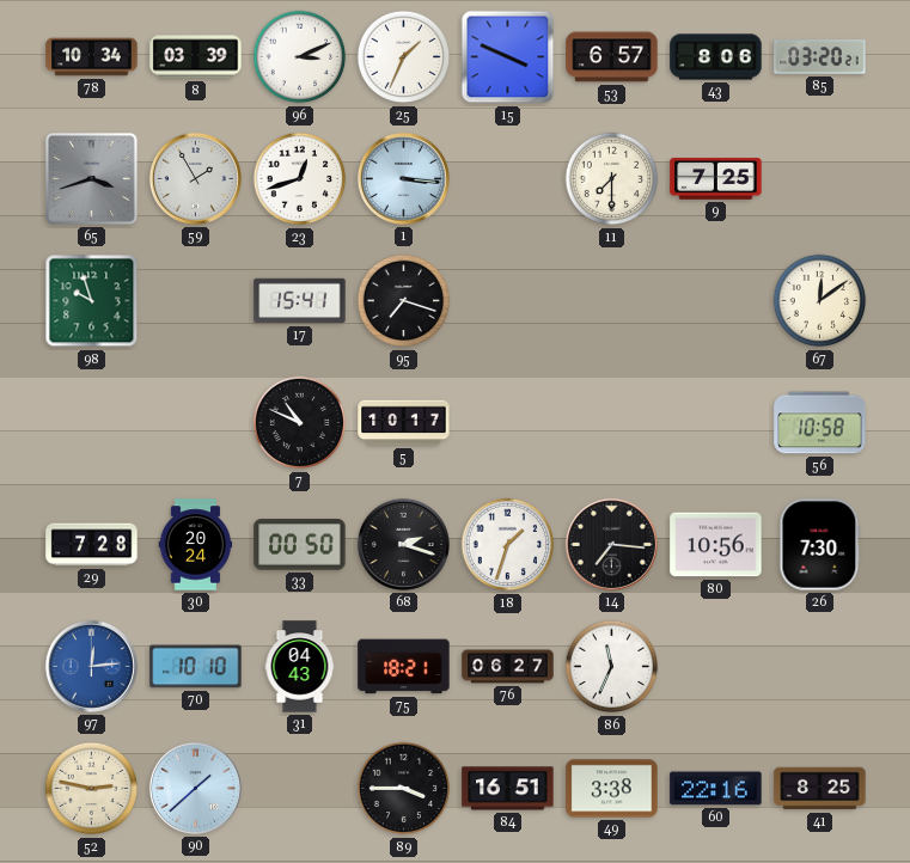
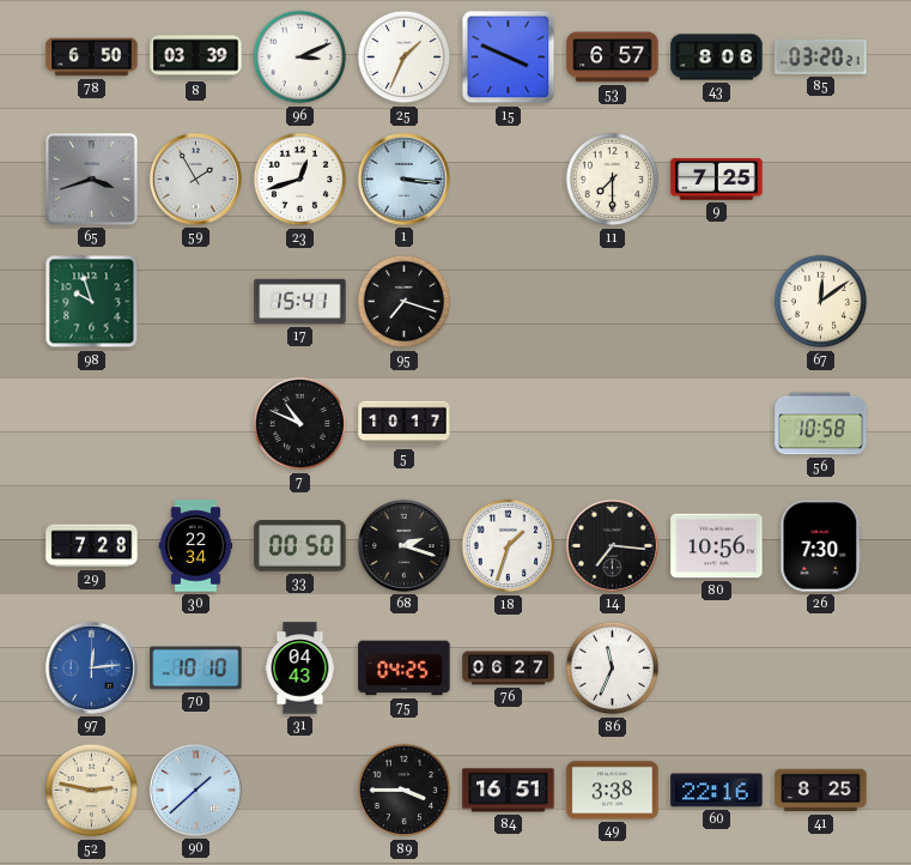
78: 10:34 -> 6:50 (92, 58)
30: 20:24 -> 22:34 (196, 546)
75: 18:21 -> 04:25 (405, 669)
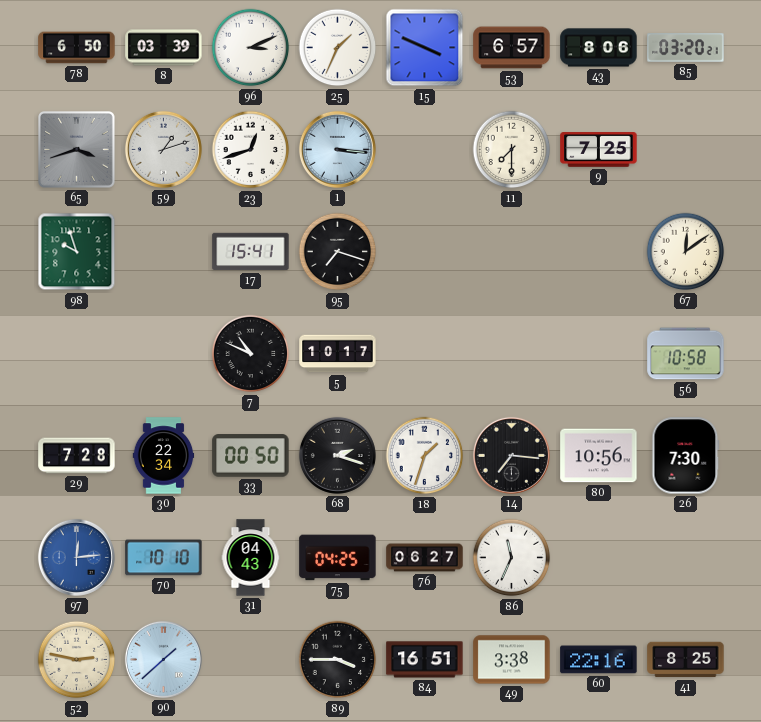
59: 1:55 -> 1:12 (163, 149)
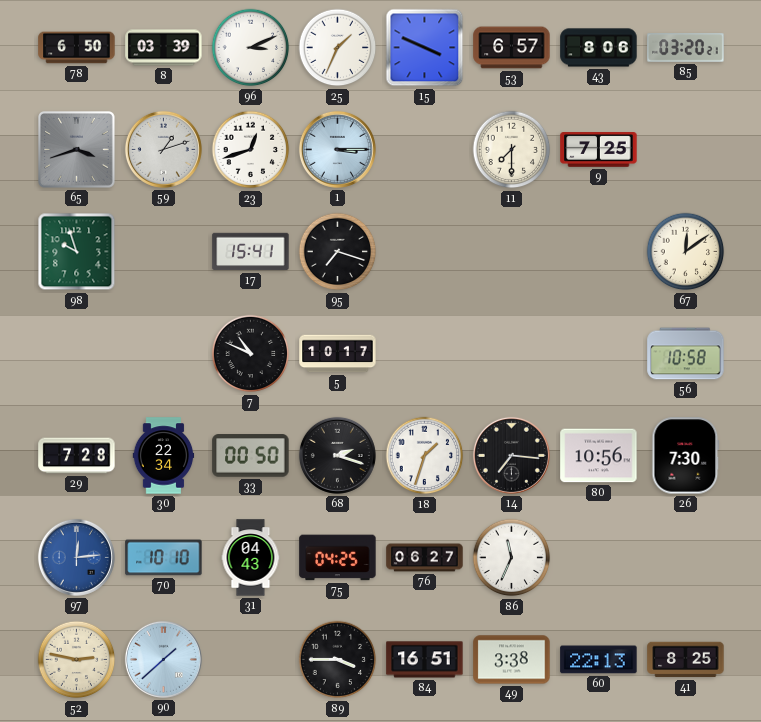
1: 3:16 -> 3:15 (337, 149)
60: 22:16 -> 22:13 (599, 660)
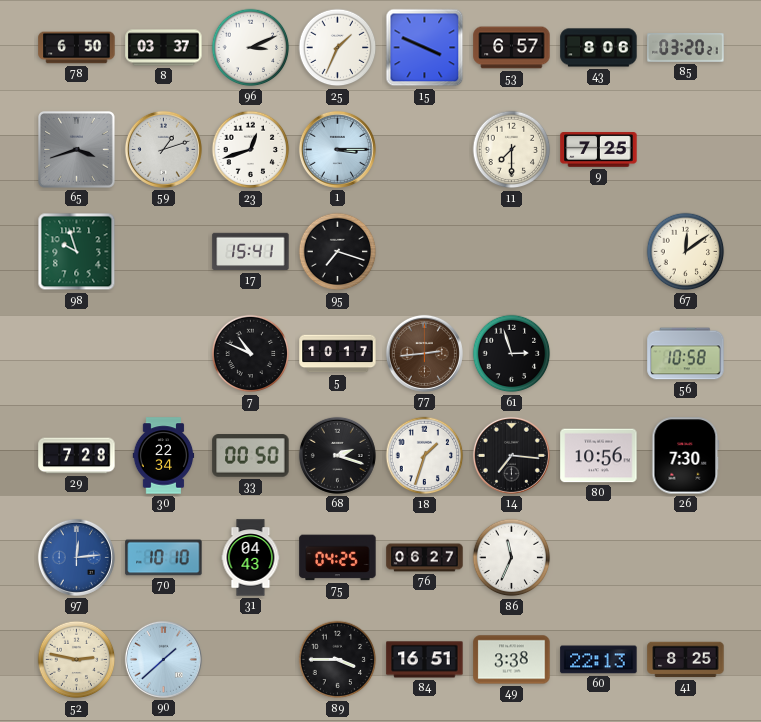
8: 03:39 -> 03:37 (164, 48)
77: none -> 2:44 (424, 353)
61: none -> 2:57 (512, 354)
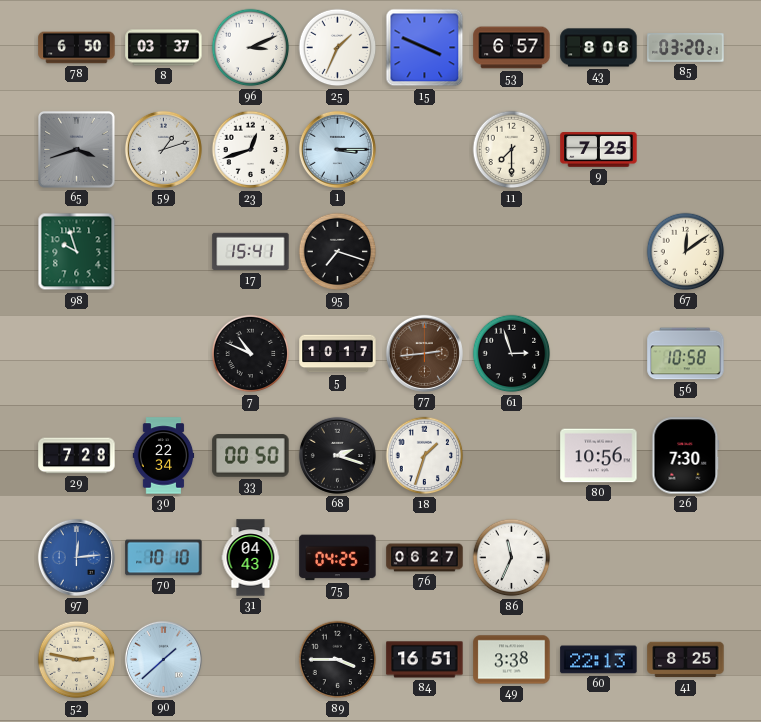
14: 7:16 -> none (511, 455)
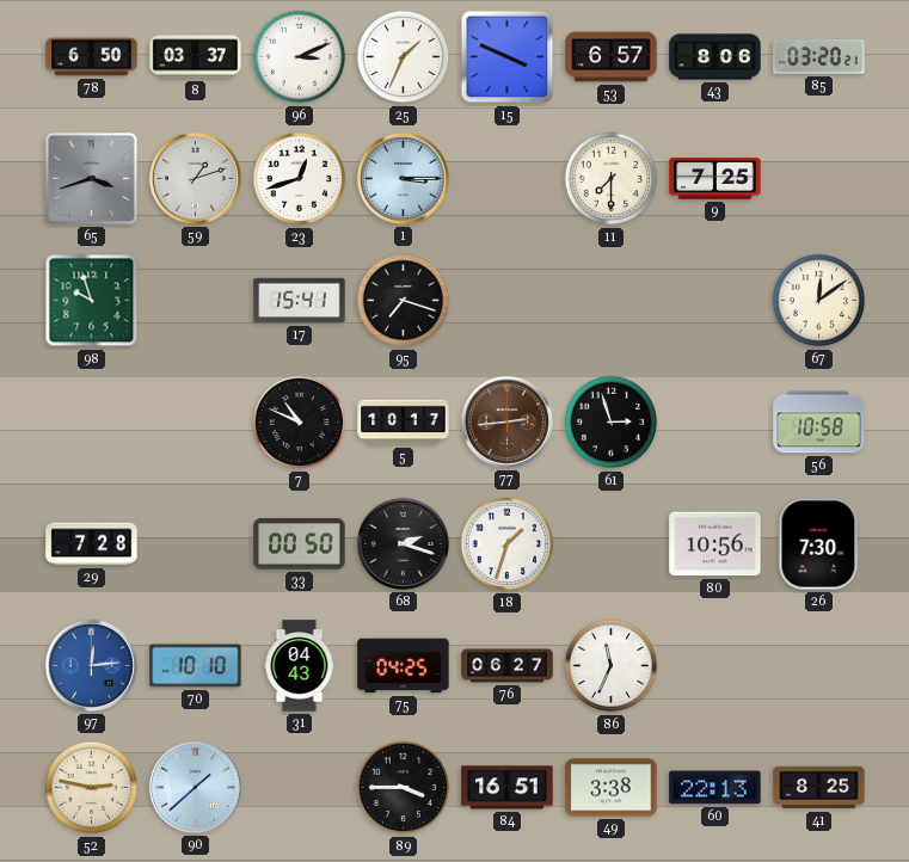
30: 22:34 -> none (164, 456)
